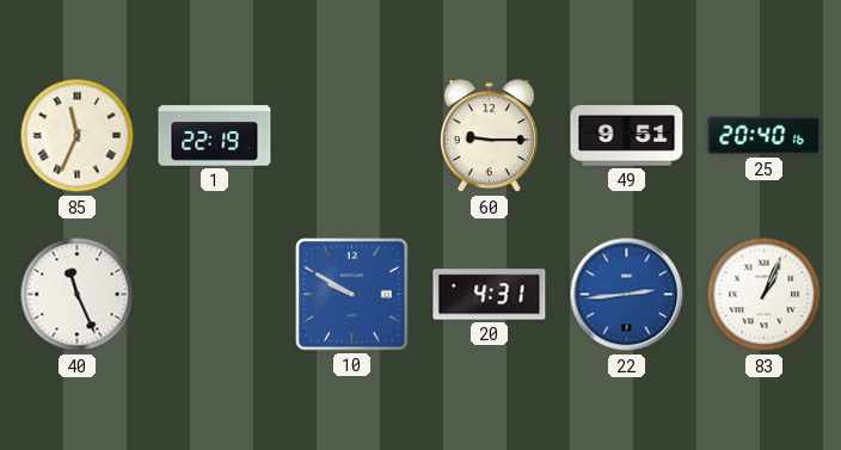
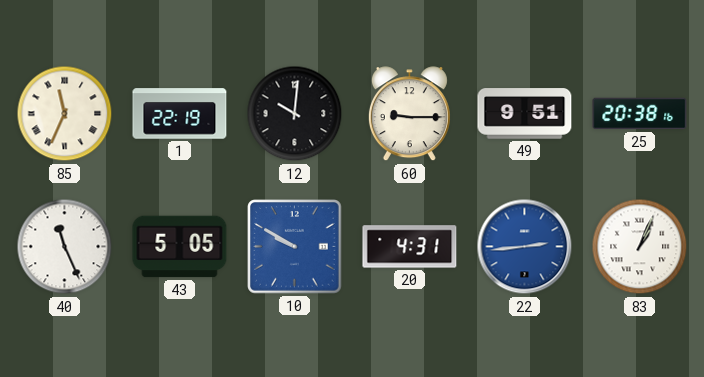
12: none -> 10:01 (295, 114)
25: 20:40 -> 20:38 (640, 114)
43: none -> 5:05 (180, 247)
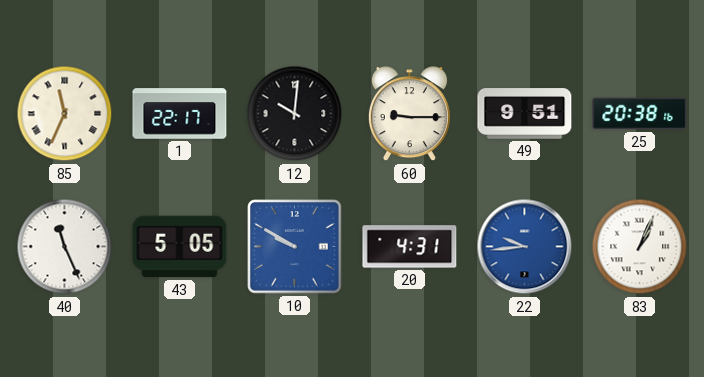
1: 22:19 -> 22:17 (180, 114)
22: 2:44 -> 9:44 (525, 247)
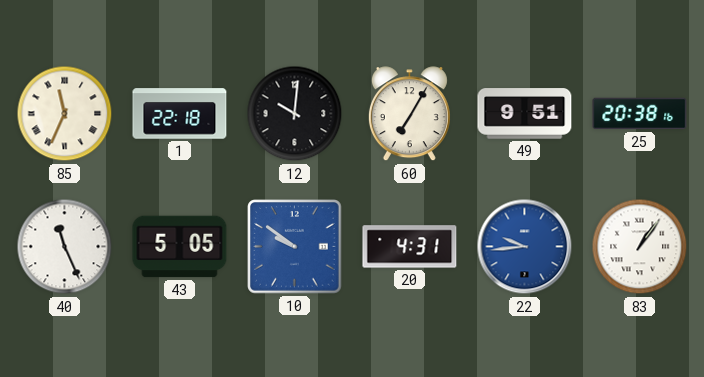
1: 22:17 -> 22:18 (180, 114)
60: 9:15 -> 7:05 (409, 114)
10: 9:50 -> 9:51 (295, 247)
83: 1:04 -> 1:06 (640, 247)
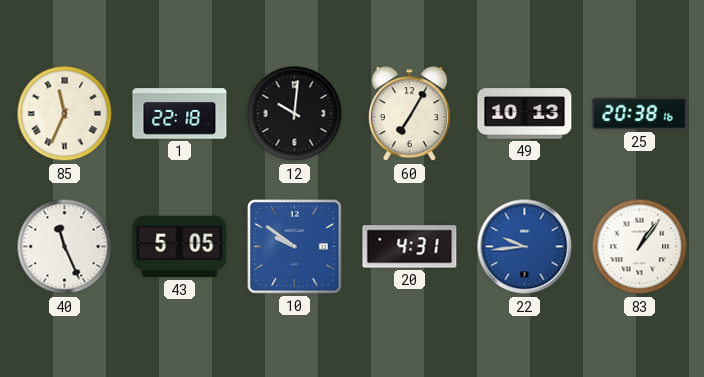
49: 9:51 -> 10:13 (525, 114)
